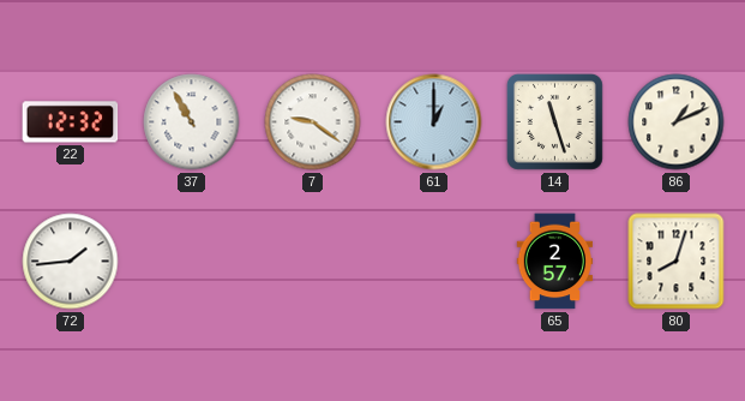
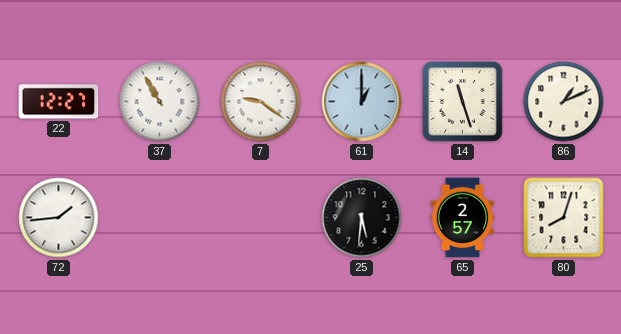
22: 12:32 -> 12:27 (59, 102)
25: none -> 5:31 (362, 218)
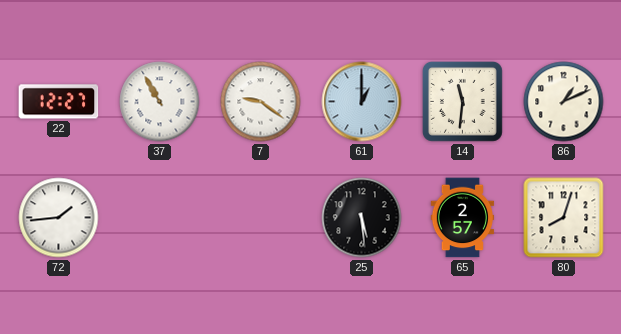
14: 11:27 -> 11:31 (462, 101)
25: 5:31 -> 5:29 (362, 218)
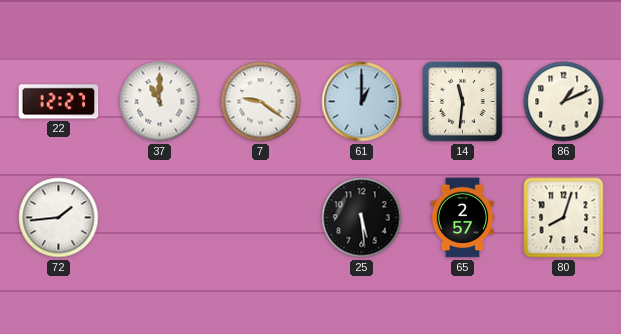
37: 10:55 -> 11:00 (160, 102)
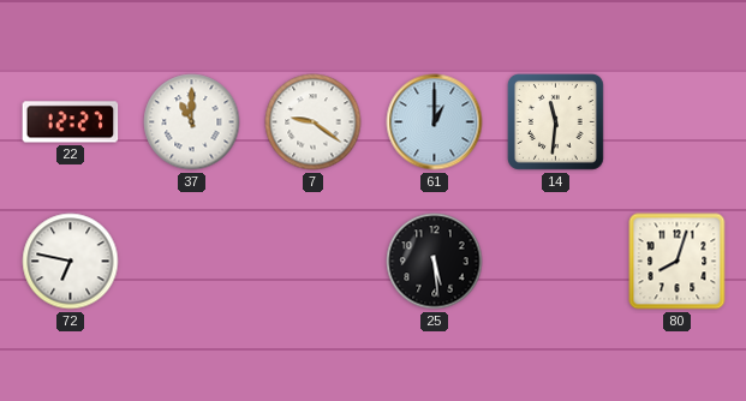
86: 1:11 -> none (564, 102)
72: 1:44 -> 6:47 (71, 262)
65: 2:57 -> none (463, 218)
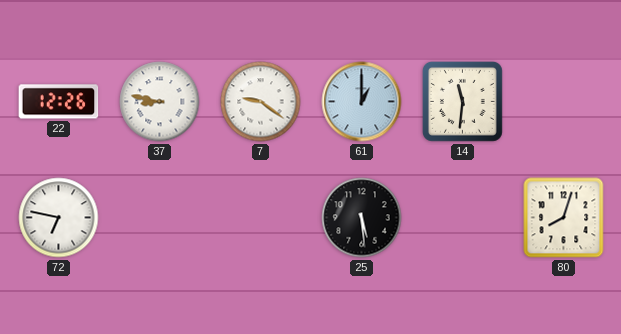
22: 12:27 -> 12:26 (59, 102)
37: 11:00 -> 8:47 (160, 102)
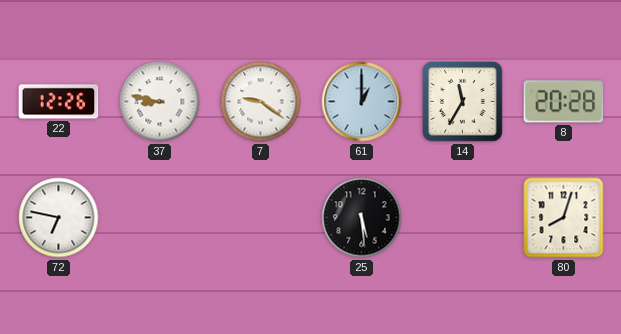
14: 11:31 -> 11:35 (462, 101)
8: none -> 20:28 (564, 102)
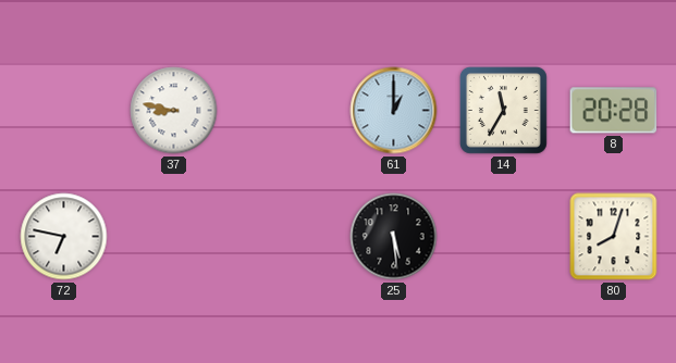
22: 12:26 -> none (59, 102)
7: 9:21 -> none (261, 102)
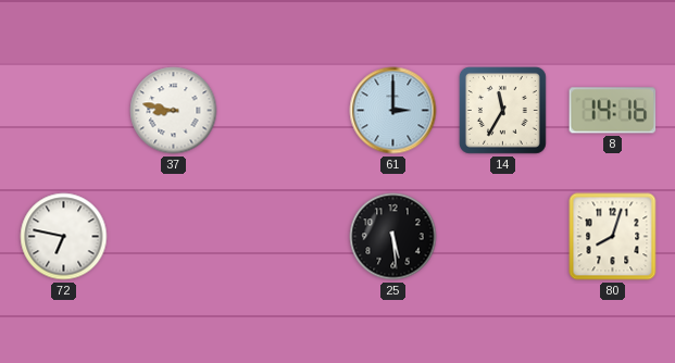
61: 1:00 -> 3:00 (393, 111)
8: 20:28 -> 14:16 (613, 111)
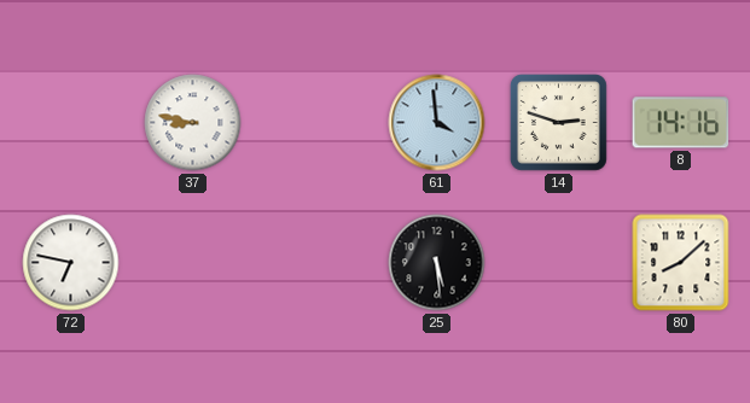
61: 3:00 -> 3:59 (437, 123)
14: 11:35 -> 2:48 (558, 122)
80: 8:03 -> 8:08 (681, 263)
